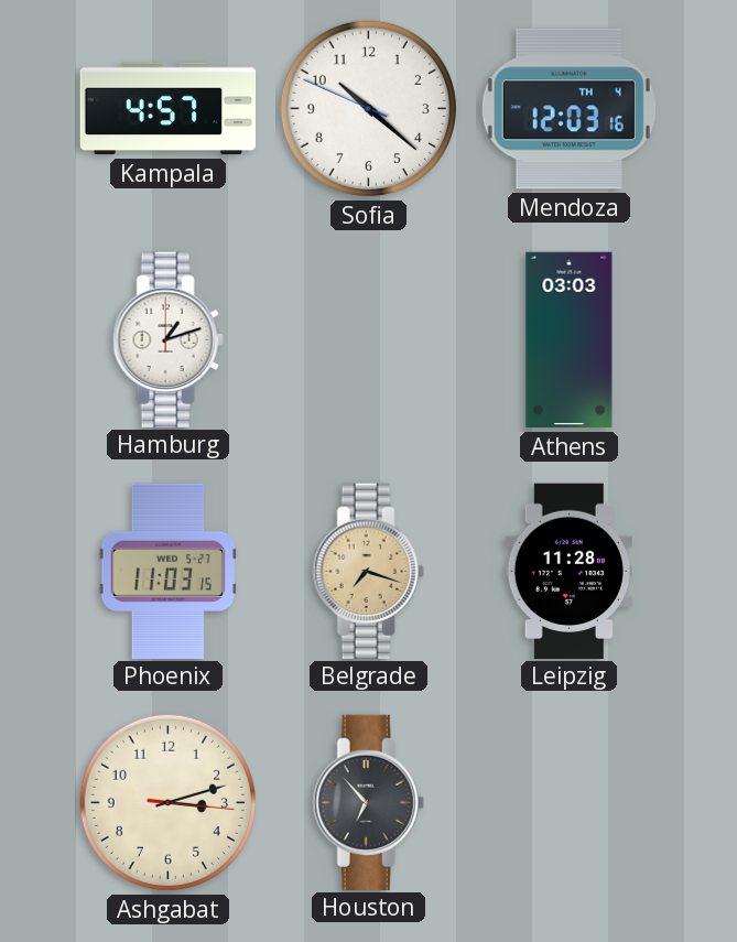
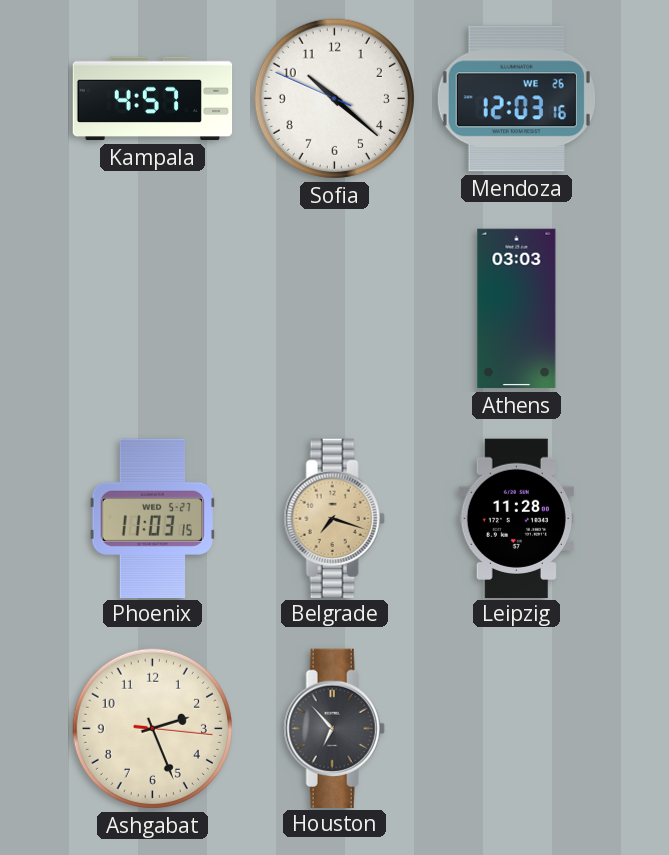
Mendoza date: TH 4 -> WE 26 (516, 99)
Hamburg: 1:12 -> none (167, 339)
Ashgabat: 3:12 -> 2:26 (152, 728)
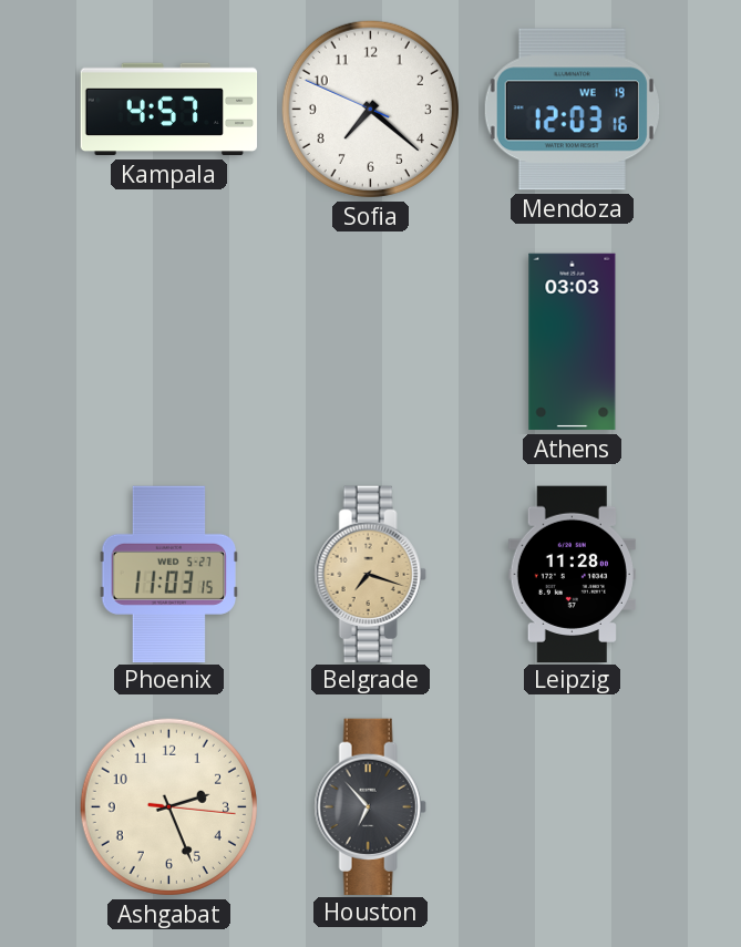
Sofia: 10:21 -> 7:21 (370, 109)
Mendoza date: WE 26 -> WE 19 (572, 110)
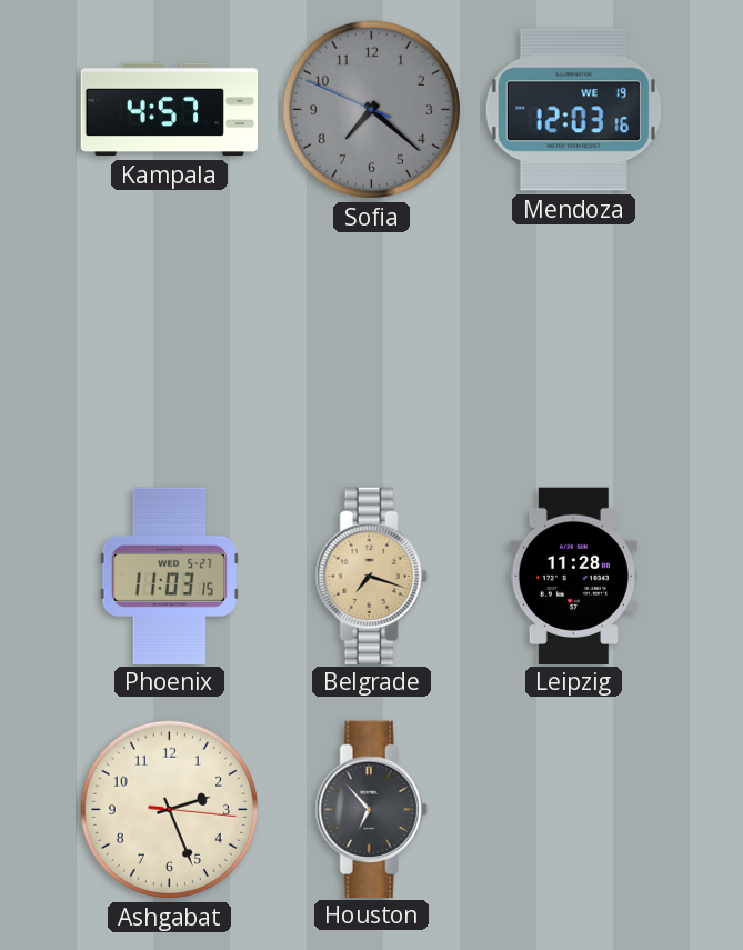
Sofia dial: white -> grey (371, 109)
Athens: 03:03 -> none (573, 342)
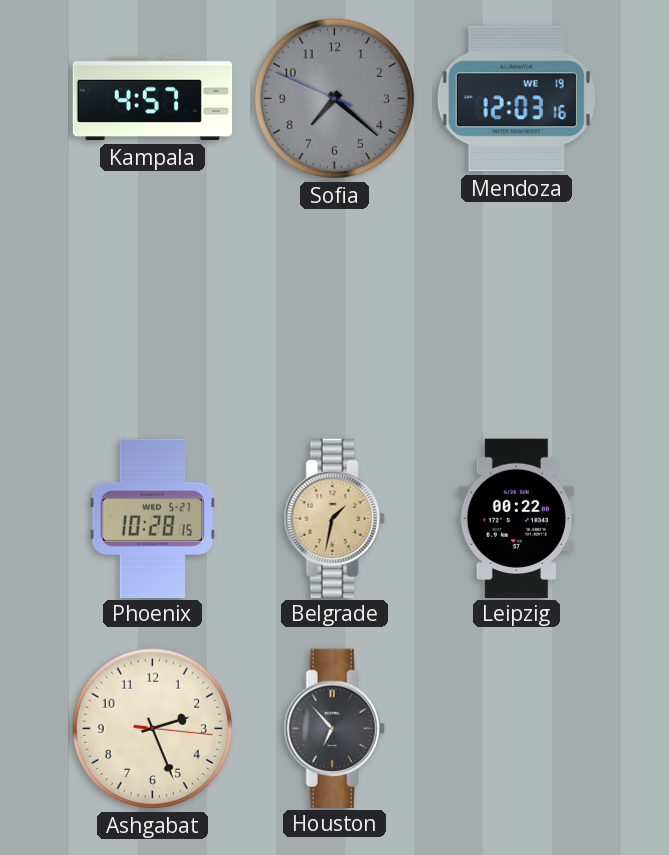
Phoenix: 11:03 -> 10:28 (152, 518)
Belgrade: 7:18 -> 1:32 (334, 518)
Leipzig: 11:28 -> 00:22 (516, 518)
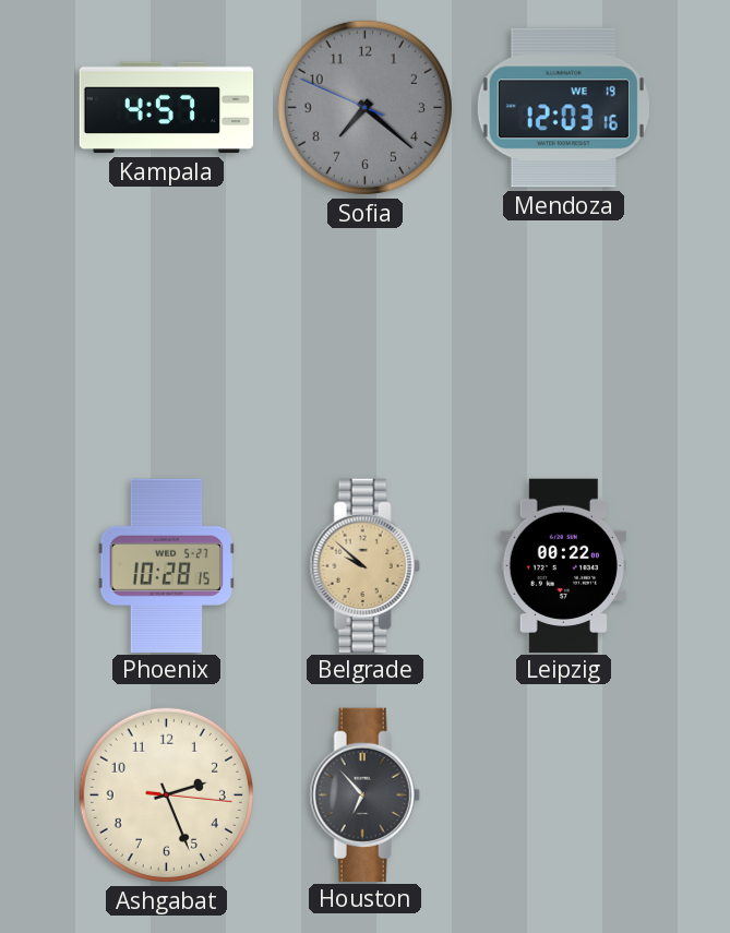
Belgrade: 1:32 -> 9:52 (364, 565)
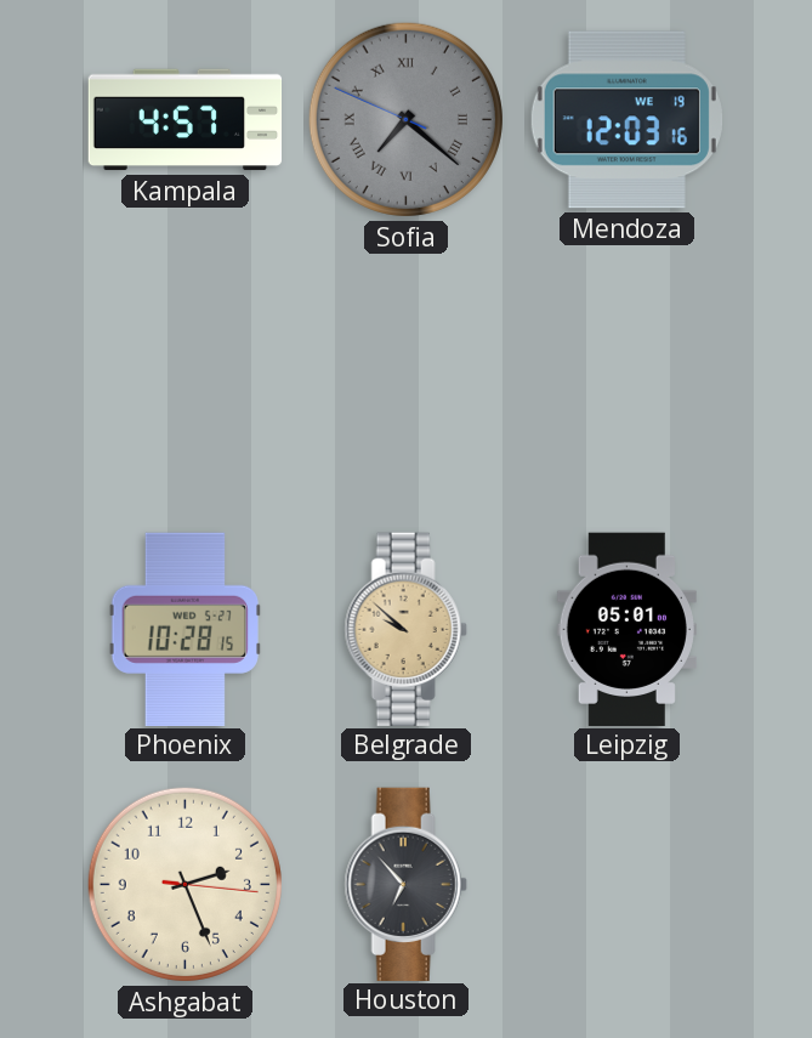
Sofia numerals: Arabic -> Roman (405, 119)
Leipzig: 00:22 -> 05:01 (626, 629)
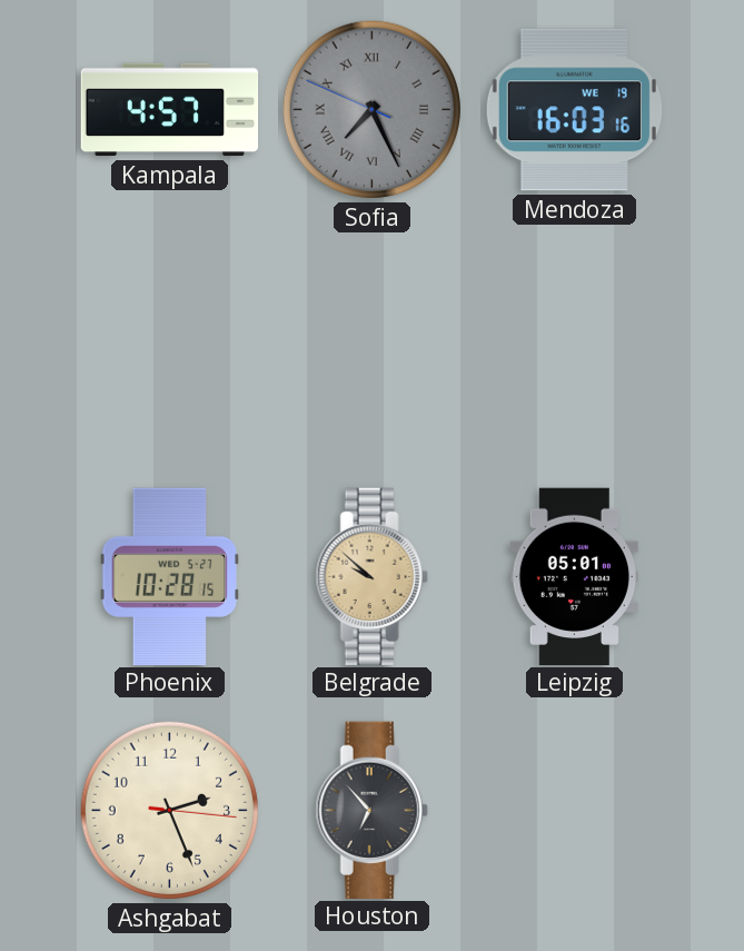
Sofia: 7:21 -> 7:25 (371, 109)
Mendoza: 12:03 -> 16:03 (574, 110)
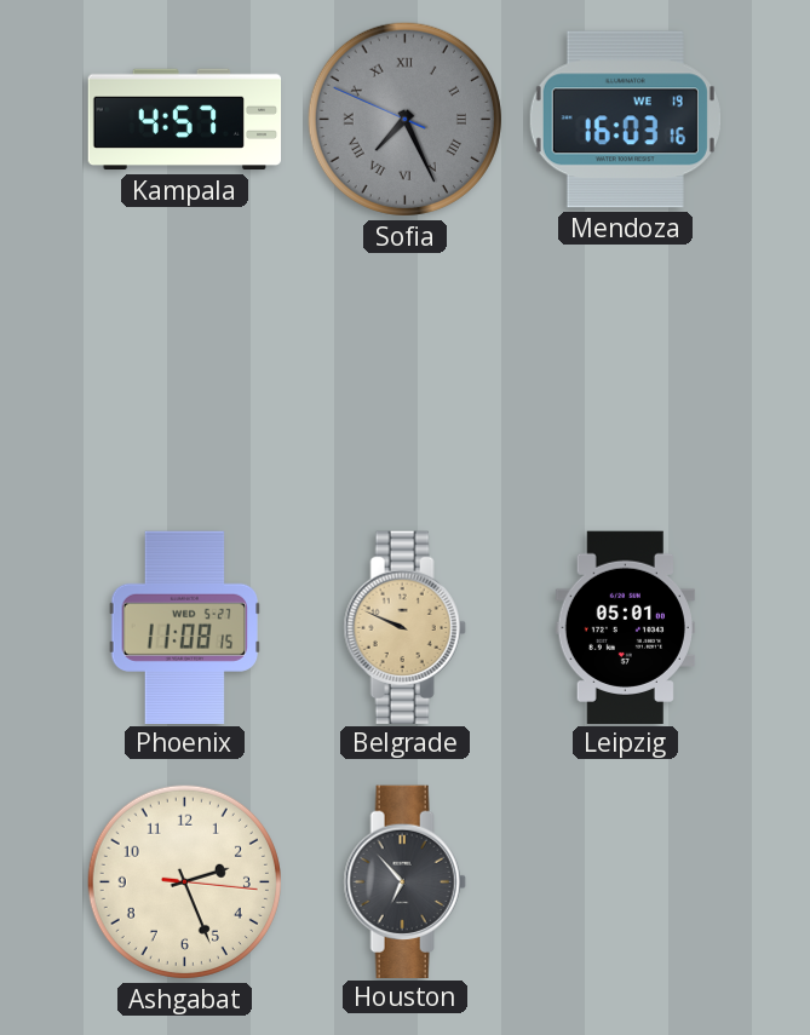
Phoenix: 10:28 -> 11:08 (184, 627)
Belgrade: 9:52 -> 9:49 (404, 627)
